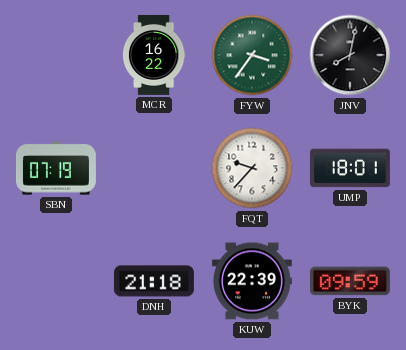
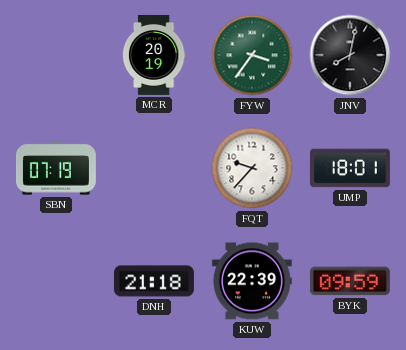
MCR: 16:22 -> 20:19 (154, 55)
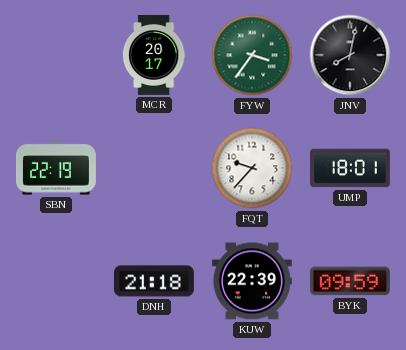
MCR: 20:19 -> 20:17 (154, 55)
SBN: 07:19 -> 22:19 (56, 168)
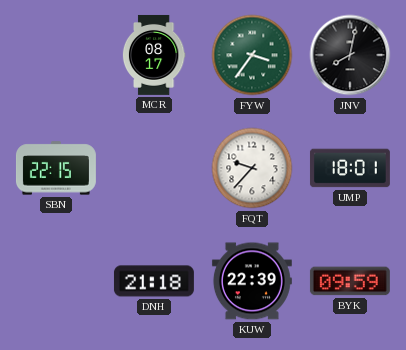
MCR: 20:17 -> 08:17 (154, 55)
SBN: 22:19 -> 22:15 (56, 168)
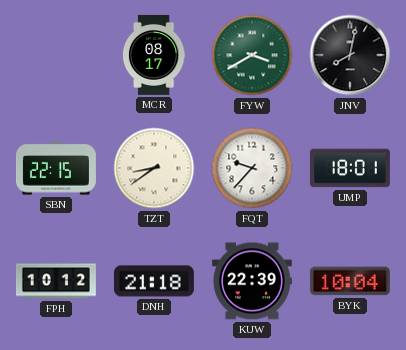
FYW: 3:36 -> 3:40 (252, 55)
TZT: none -> 8:39 (154, 168)
FPH: none -> 10:12 (56, 281)
BYK: 09:59 -> 10:04 (350, 281)
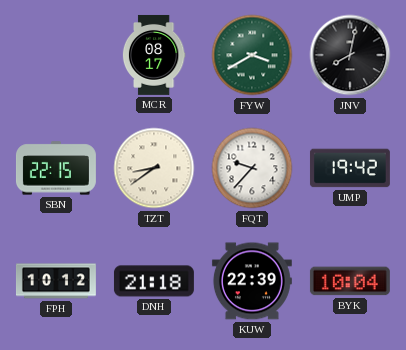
UMP: 18:01 -> 19:42 (350, 168)
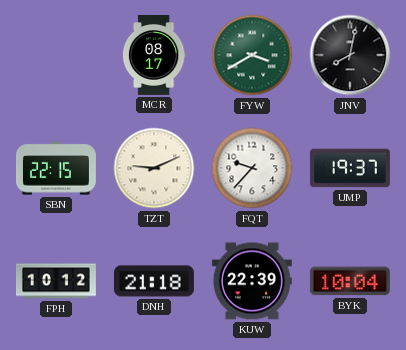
TZT: 8:39 -> 9:11 (154, 168)
UMP: 19:42 -> 19:37 (350, 168)
